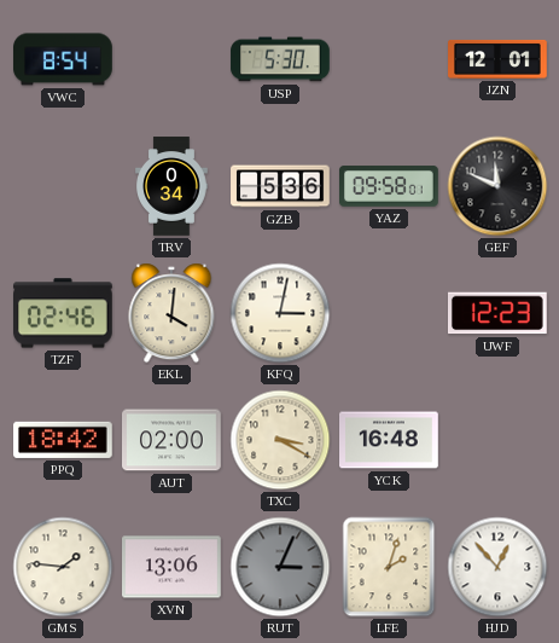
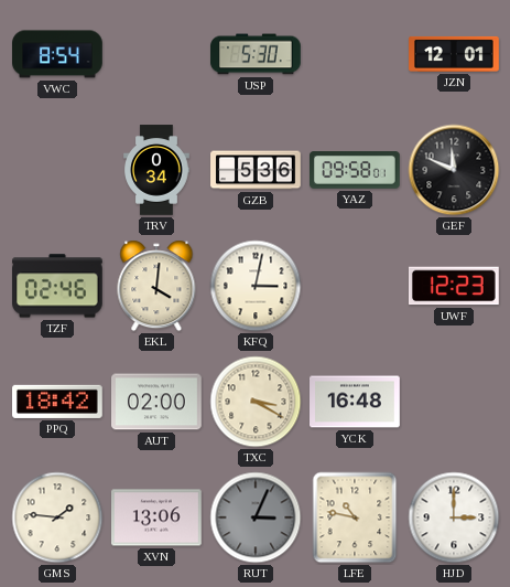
LFE: 2:03 -> 10:47 (355, 517)
HJD: 12:53 -> 3:00 (454, 517)
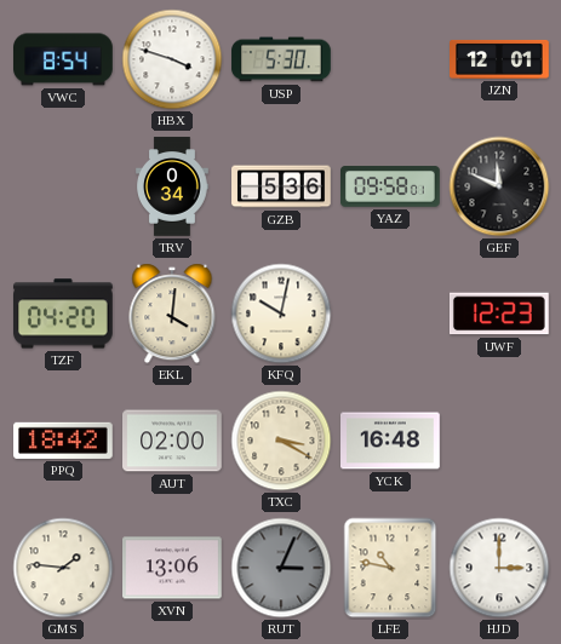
HBX: none -> 3:48 (172, 59)
TZF: 02:46 -> 04:20 (64, 314)
KFQ: 3:02 -> 10:02 (281, 314)
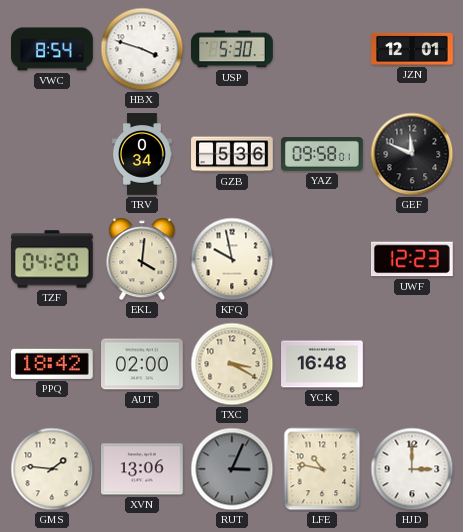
KFQ: 10:02 -> 9:58 (232, 259)
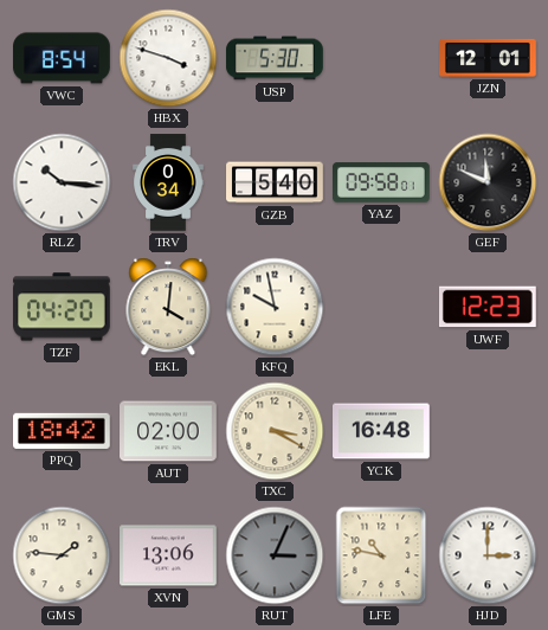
RLZ: none -> 10:16 (62, 182)
GZB: 5:36 -> 5:40 (275, 182)
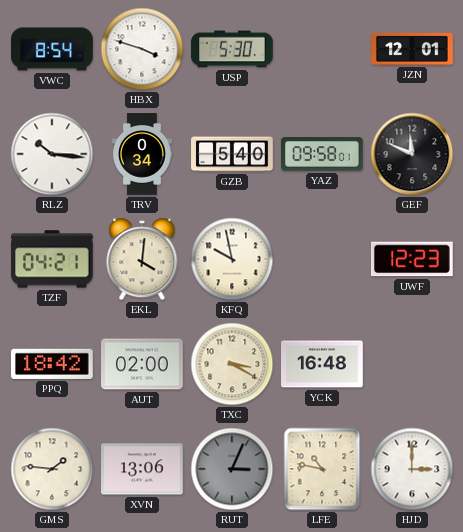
TZF: 04:20 -> 04:21 (53, 259)
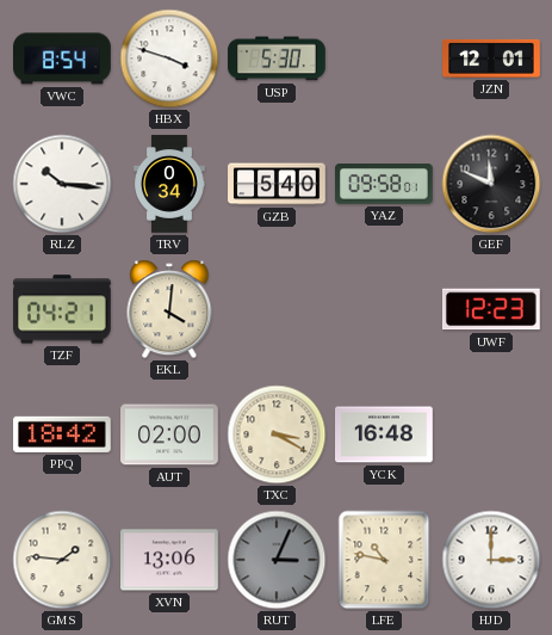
KFQ: 9:58 -> none (232, 259)
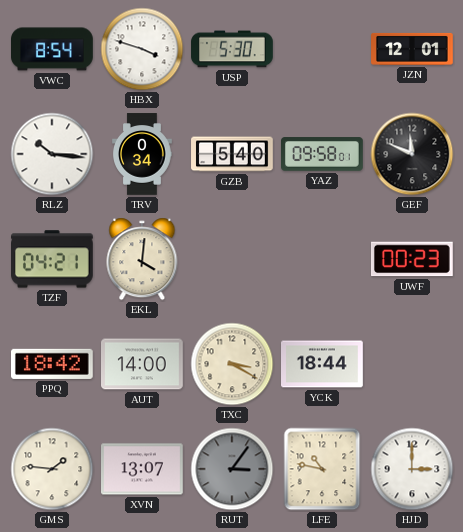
UWF: 12:23 -> 00:23 (413, 259)
AUT: 02:00 -> 14:00 (143, 364)
YCK: 16:48 -> 18:44 (323, 364)
XVN: 13:06 -> 13:07 (143, 469)
RUT: 3:04 -> 3:06 (232, 469)
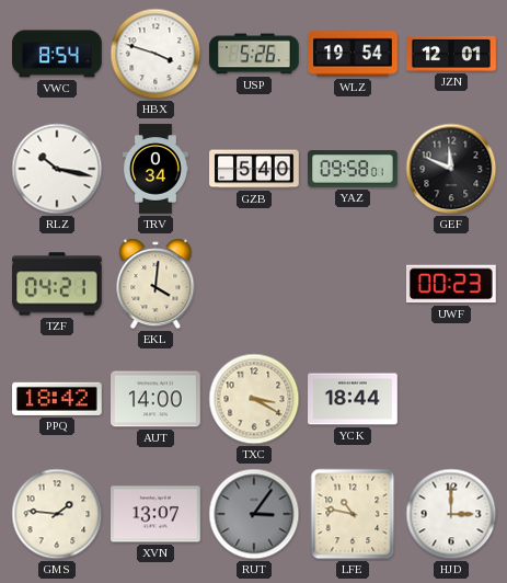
USP: 5:30 -> 5:26 (254, 54)
WLZ: none -> 19:54 (353, 54)
RLZ: 10:16 -> 10:17 (57, 169)
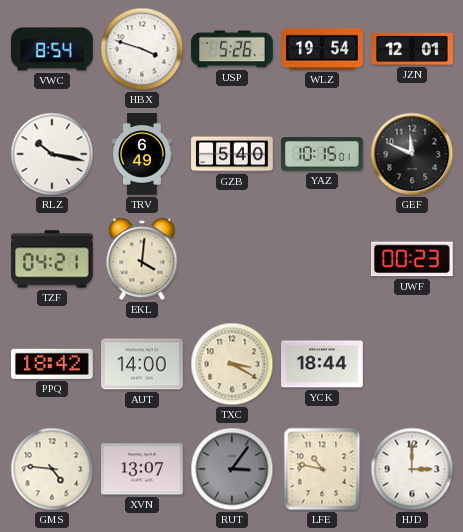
TRV: 0:34 -> 6:49 (142, 154)
YAZ: 09:58 -> 10:15 (323, 154)
GMS: 1:46 -> 4:46 (52, 469)
